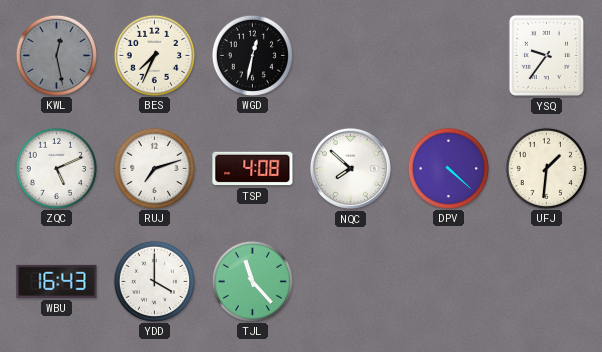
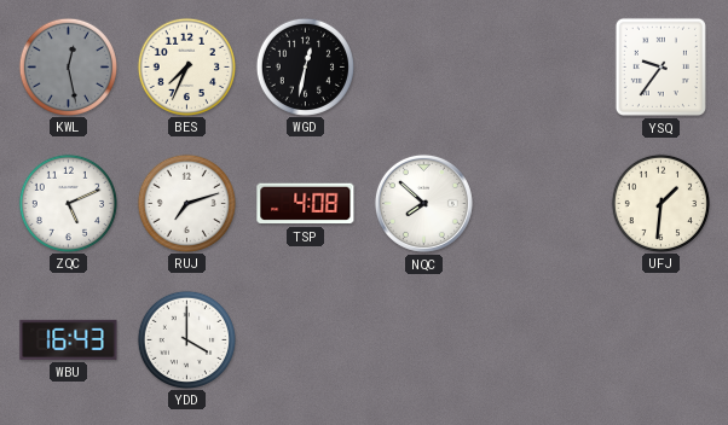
DPV: 4:22 -> none (448, 168)
TJL: 11:23 -> none (252, 281)
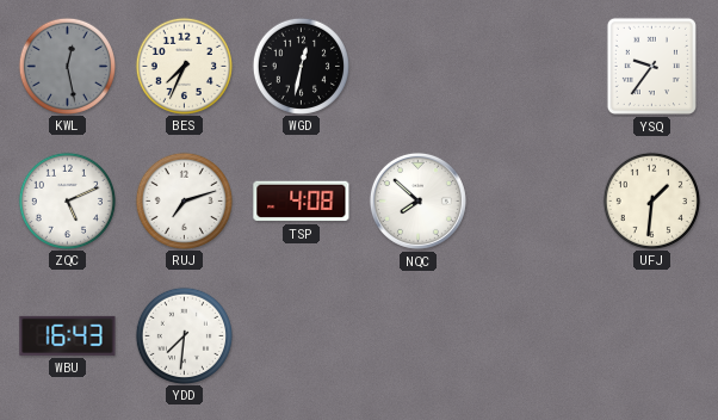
YDD: 4:00 -> 7:31 (184, 335)
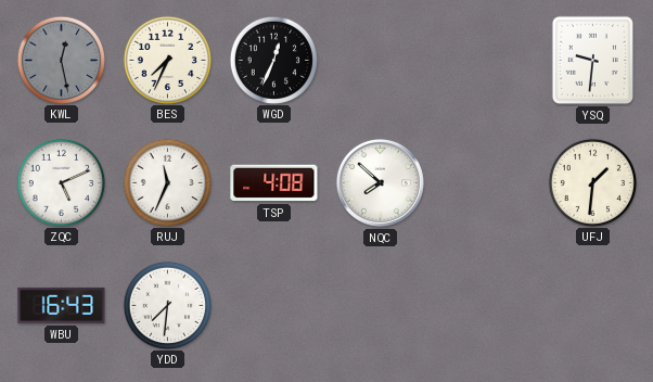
WGD: 12:32 -> 12:34 (273, 60)
YSQ: 9:36 -> 9:31 (592, 60)
RUJ: 7:12 -> 11:34 (167, 182)
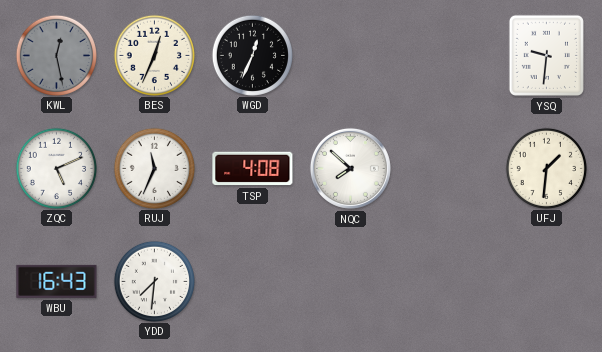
BES: 7:34 -> 12:34 (154, 55)
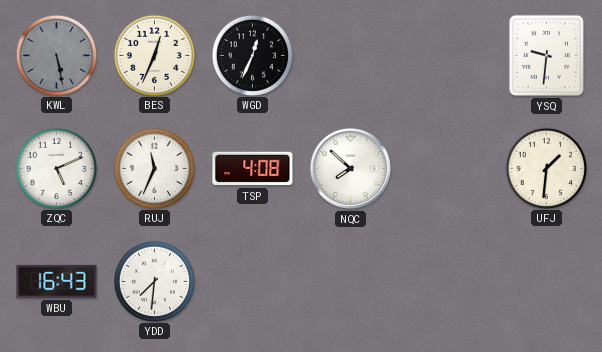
KWL: 12:28 -> 5:28 (56, 55)
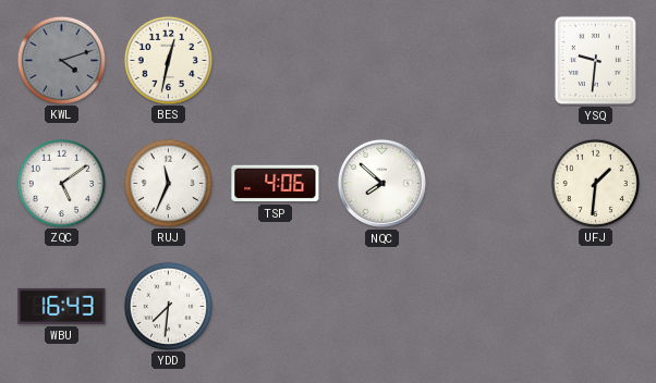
KWL: 5:28 -> 4:12 (61, 60)
BES: 12:34 -> 12:32 (168, 60)
WGD: 12:34 -> none (252, 55)
ZQC: 5:11 -> 5:09 (61, 183)
TSP: 4:08 -> 4:06 (276, 184)
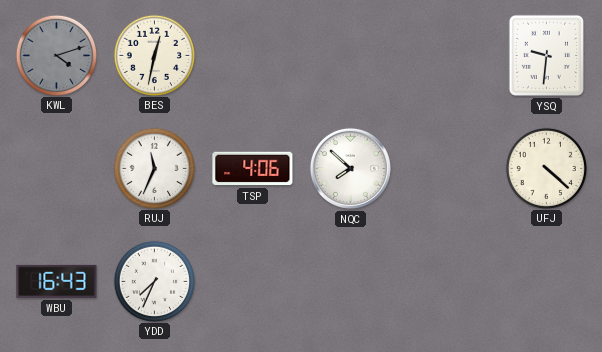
ZQC: 5:09 -> none (61, 183)
UFJ: 1:31 -> 4:22 (546, 168)
YDD: 7:31 -> 7:34 (154, 281)
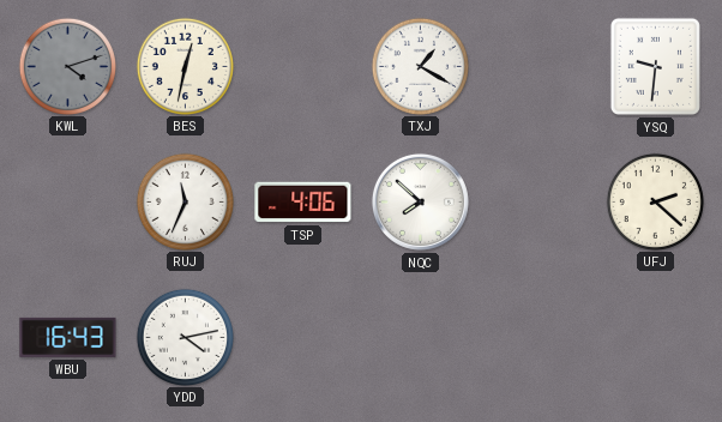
TXJ: none -> 1:20 (420, 66)
UFJ: 4:22 -> 2:22 (655, 201)
YDD: 7:34 -> 4:13 (185, 337)
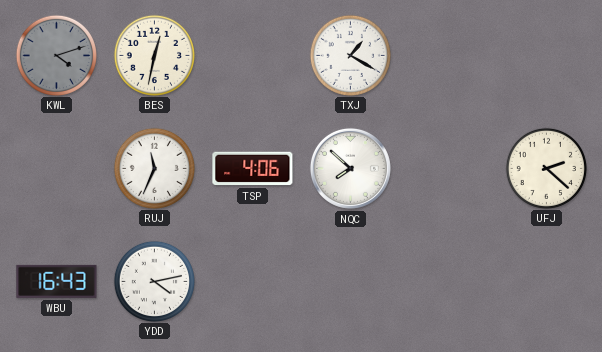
YSQ: 9:31 -> none (655, 66)
